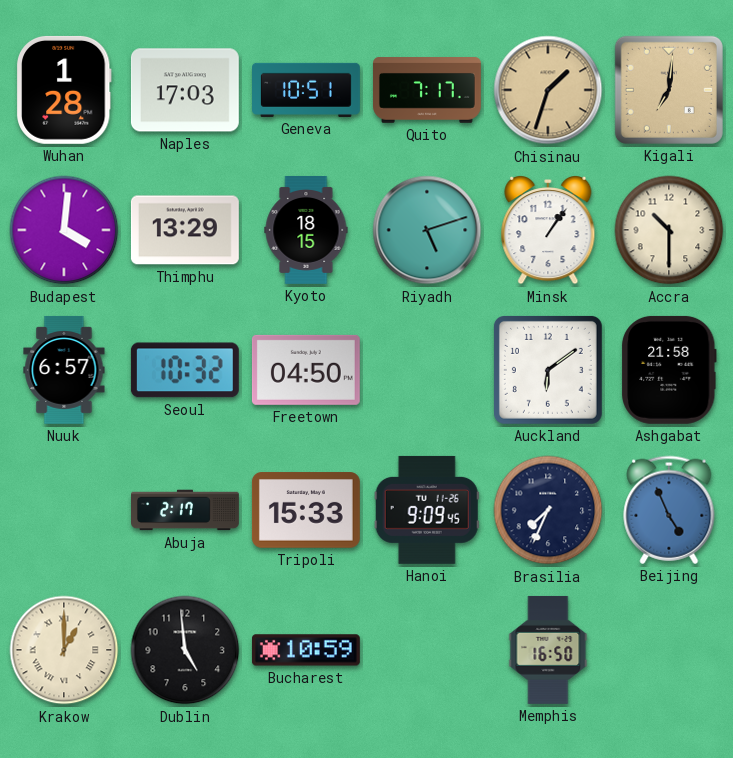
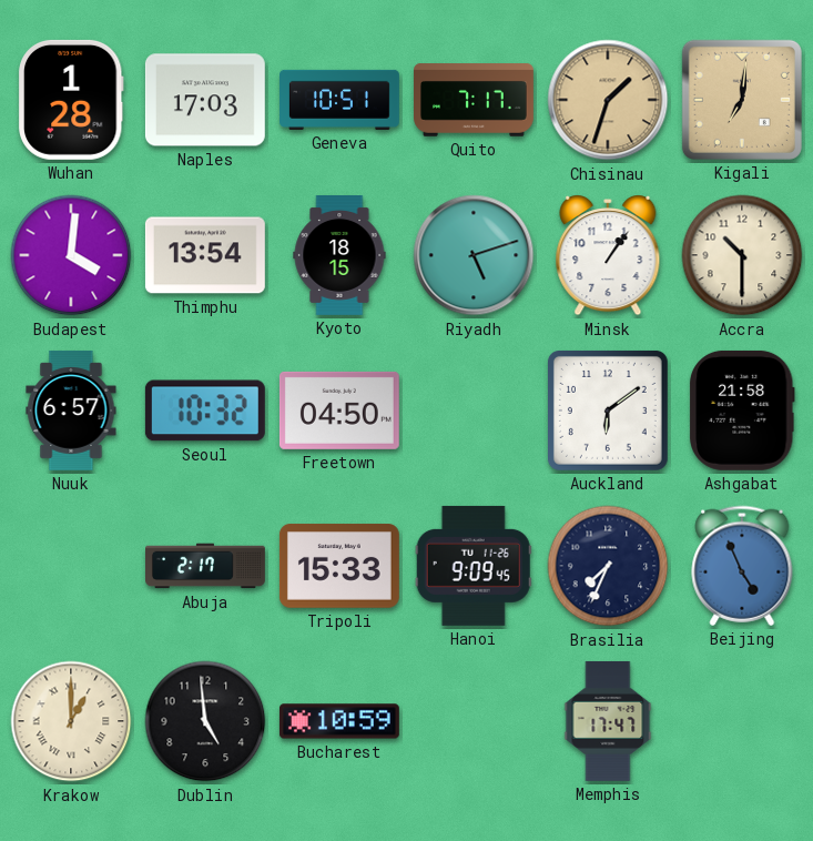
Thimphu: 13:29 -> 13:54 (205, 255)
Memphis: 16:50 -> 17:47 (608, 721)
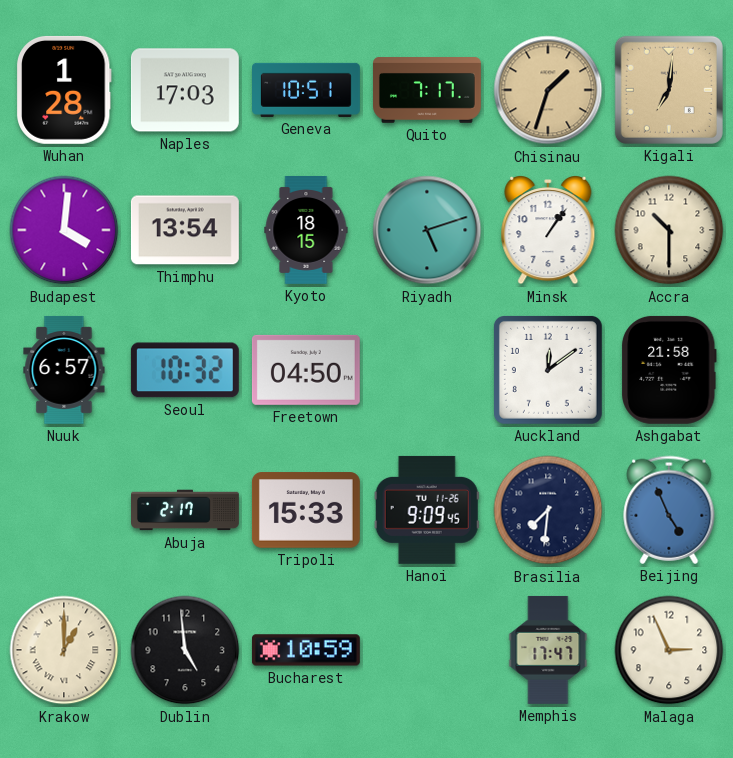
Auckland: 6:09 -> 12:09 (548, 370)
Brasilia: 7:34 -> 7:31 (548, 510)
Malaga: none -> 2:56 (669, 650)
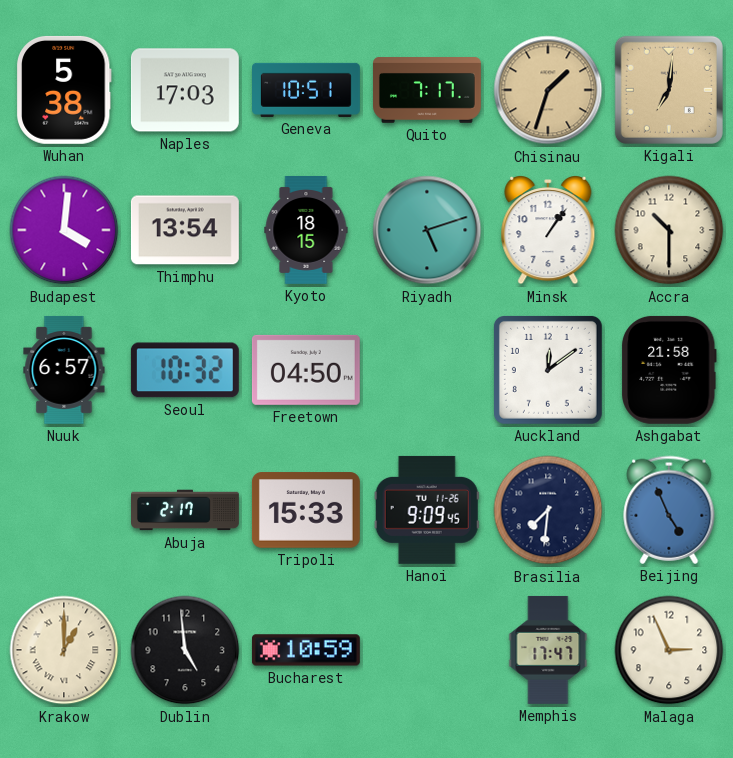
Wuhan: 1:28 -> 5:38 (64, 90)
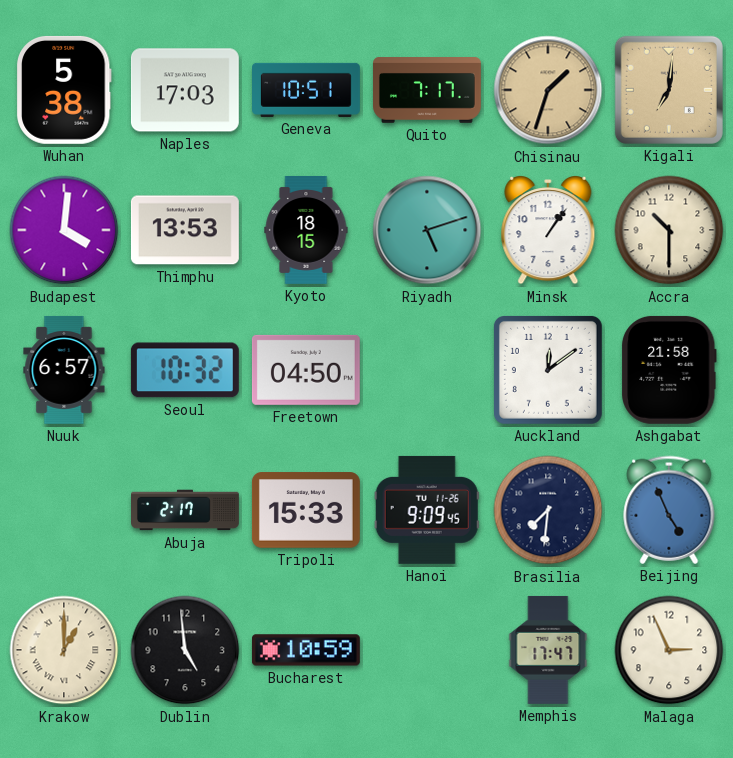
Thimphu: 13:54 -> 13:53 (185, 230)
